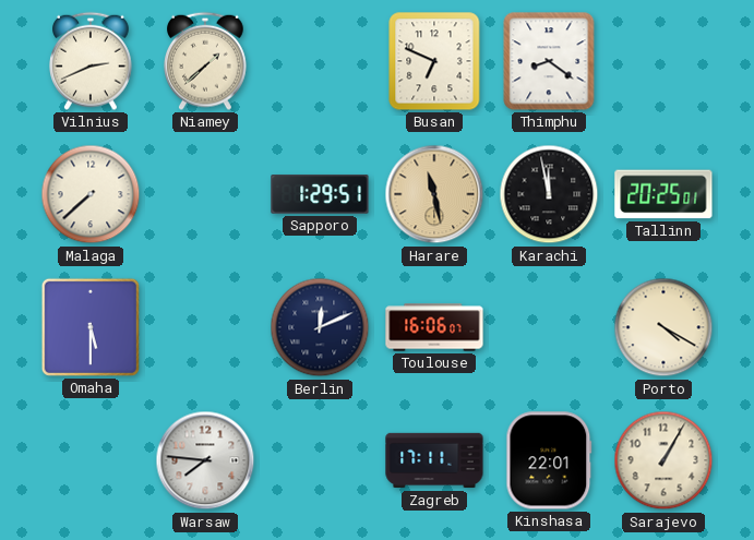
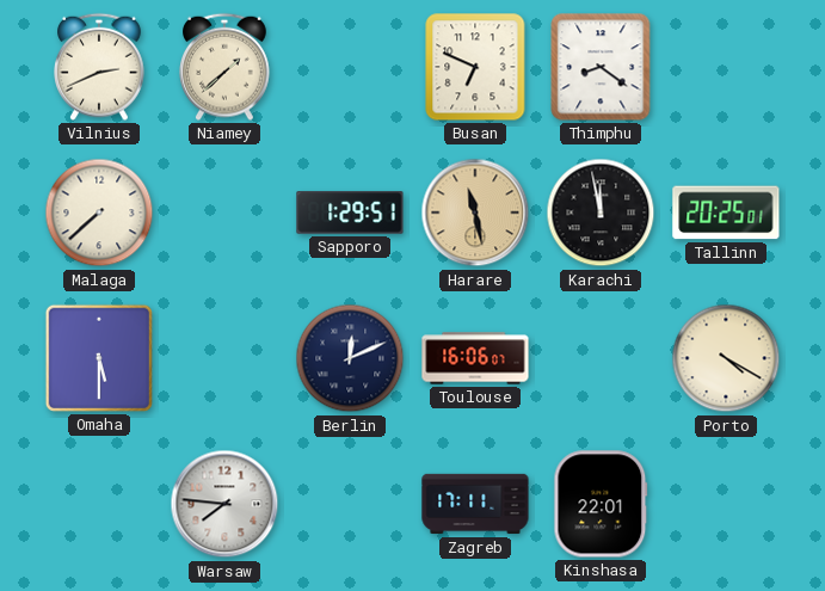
Sarajevo: 1:05 -> none (663, 460)
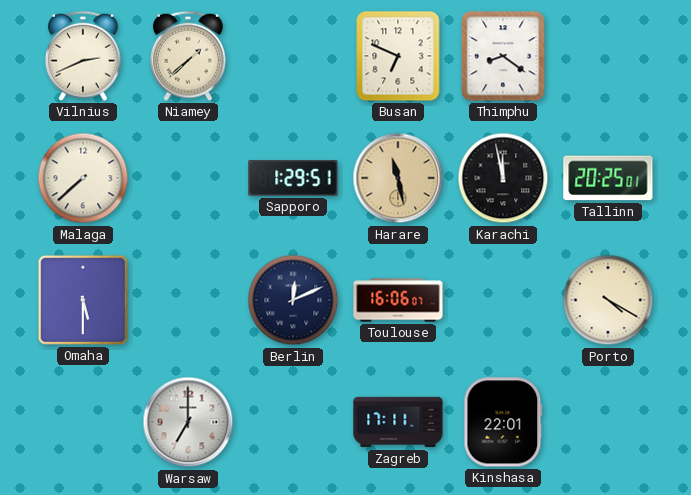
Warsaw: 7:46 -> 7:00 (188, 422)
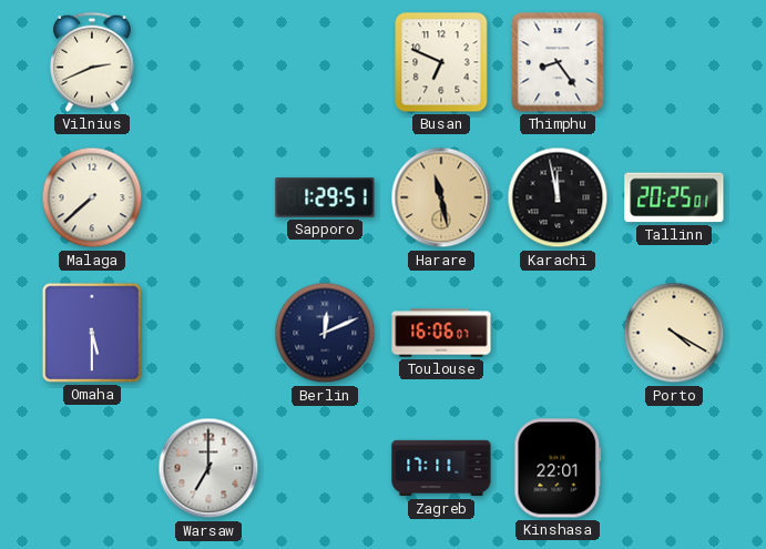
Niamey: 1:38 -> none (189, 56)
Thimphu: 8:21 -> 8:24 (558, 62)
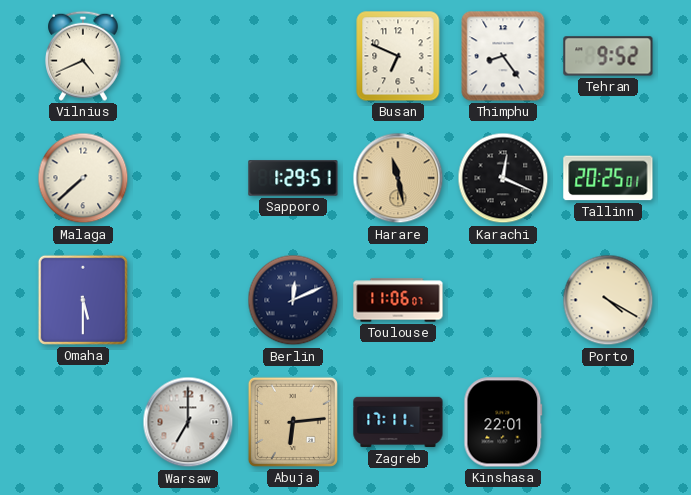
Vilnius: 2:41 -> 4:41 (84, 56)
Tehran: none -> 9:52 (608, 56)
Karachi: 11:58 -> 12:19 (503, 178)
Toulouse: 16:06 -> 11:06 (398, 300)
Abuja: none -> 6:14 (293, 422)
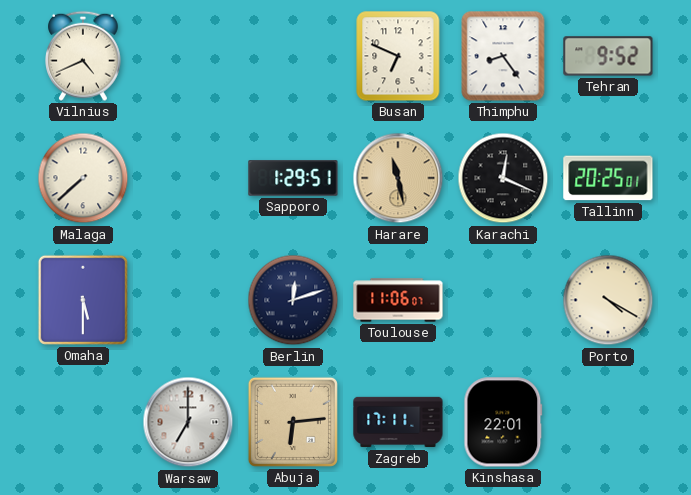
Berlin: 12:11 -> 12:12 (293, 300)
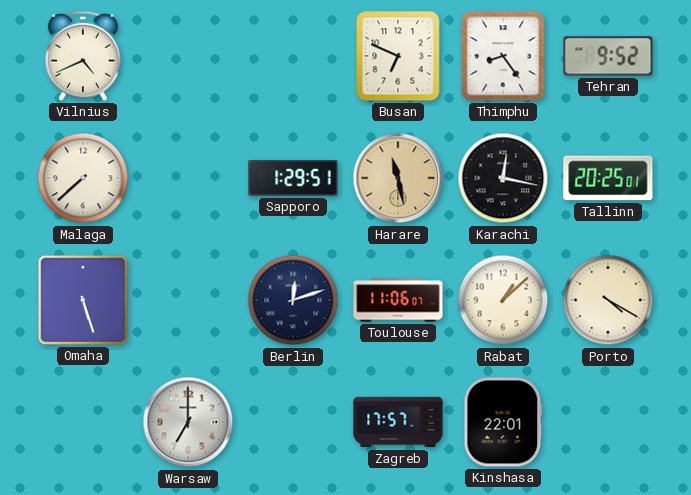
Karachi: 12:19 -> 12:17 (503, 178)
Omaha: 5:30 -> 5:27 (83, 300)
Rabat: none -> 1:08 (503, 300)
Abuja: 6:14 -> none (293, 422)
Zagreb: 17:11 -> 17:57 (398, 422)
